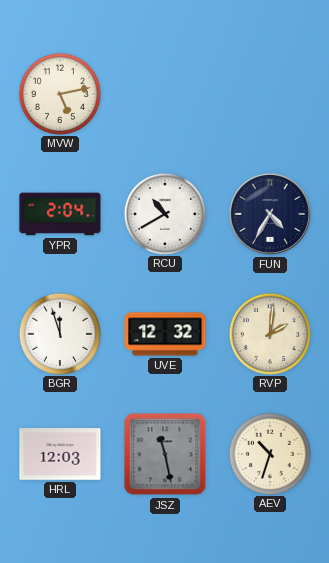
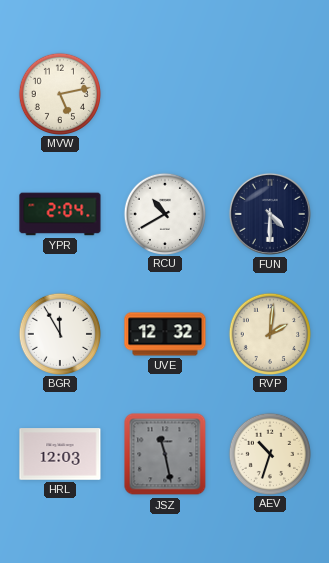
FUN: 4:35 -> 4:30 (270, 214)
BGR: 11:57 -> 11:55 (59, 333)
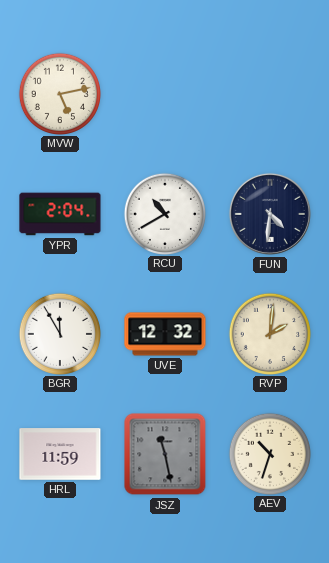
FUN: 4:30 -> 4:31 (270, 214)
HRL: 12:03 -> 11:59 (60, 454)
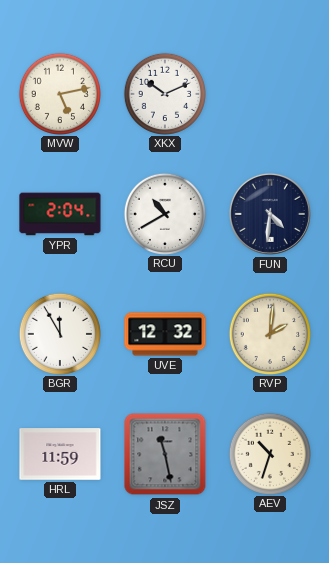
XKX: none -> 10:11 (164, 93)
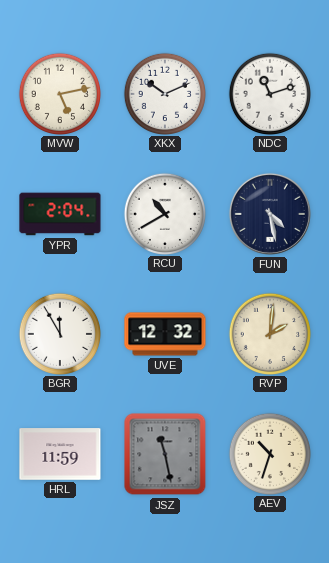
NDC: none -> 11:12 (269, 93)
FUN: 4:31 -> 4:28 (270, 214)
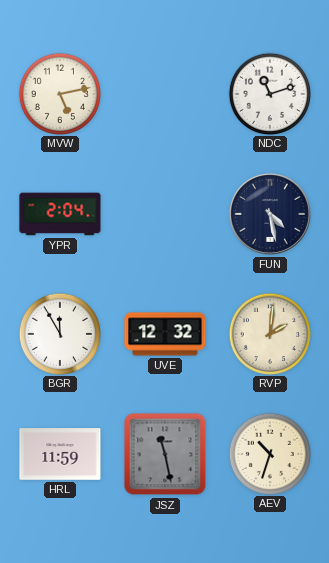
XKX: 10:11 -> none (164, 93)
RCU: 10:40 -> none (164, 213)
